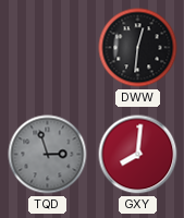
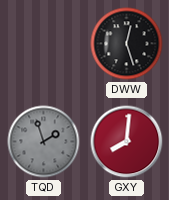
DWW: 12:31 -> 12:27 (127, 44)
TQD: 2:57 -> 1:57 (44, 142)
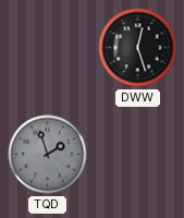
GXY: 8:01 -> none (127, 142)
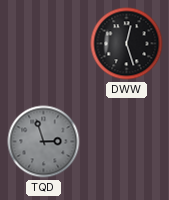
TQD: 1:57 -> 2:57 (44, 142)
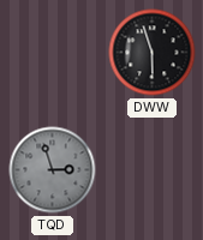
DWW: 12:27 -> 5:57 (153, 53)
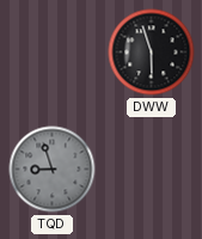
TQD: 2:57 -> 8:57 (53, 170)
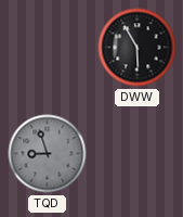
DWW: 5:57 -> 5:55 (138, 48)
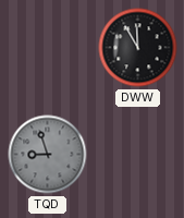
DWW: 5:55 -> 11:55 (138, 48)
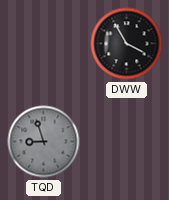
DWW: 11:55 -> 3:55 (127, 44)
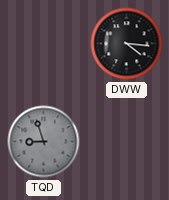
DWW: 3:55 -> 4:16 (127, 44)
